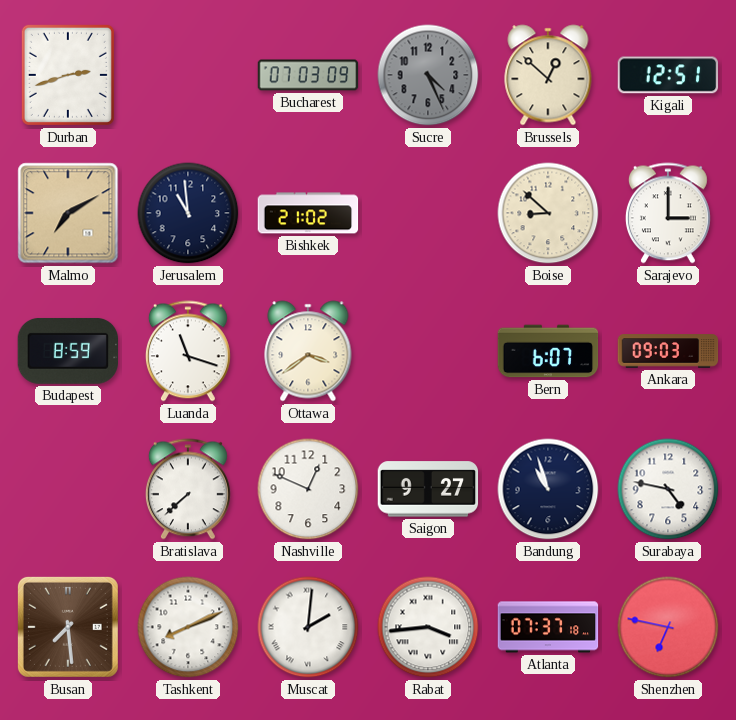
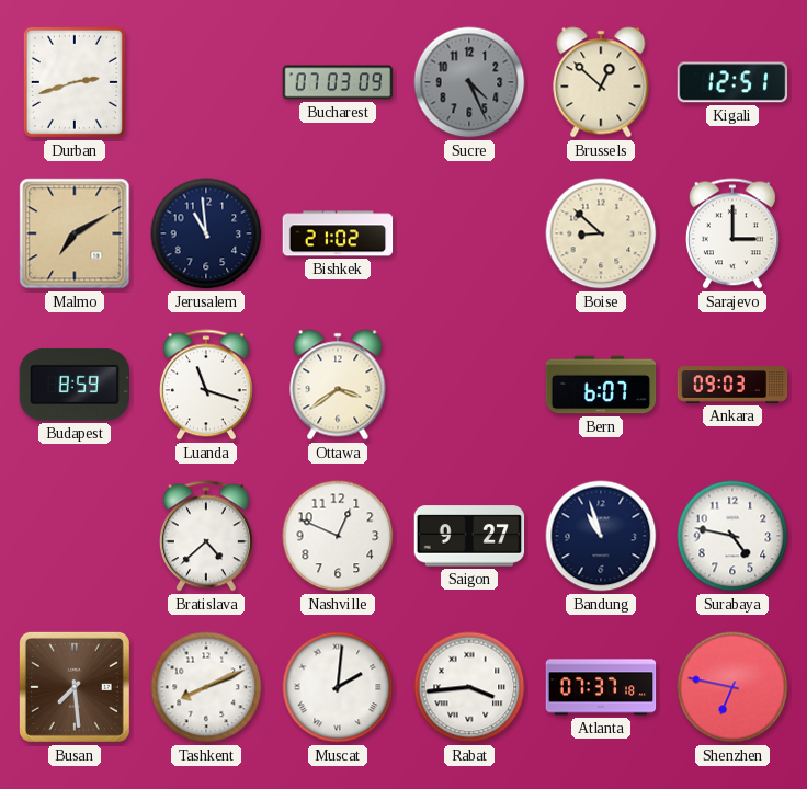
Bratislava: 7:38 -> 4:38 (206, 536)
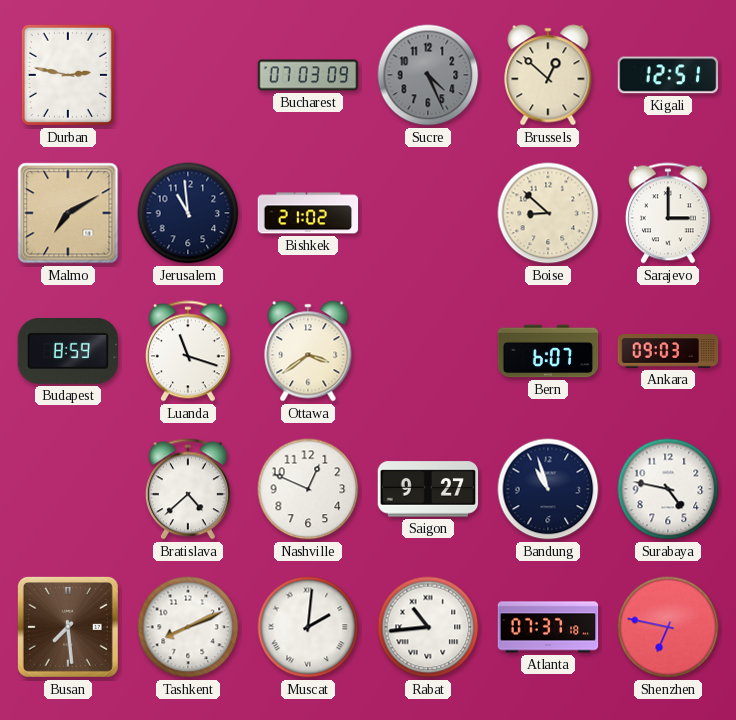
Durban: 2:42 -> 2:47 (68, 75)
Rabat: 3:44 -> 10:44 (428, 627)
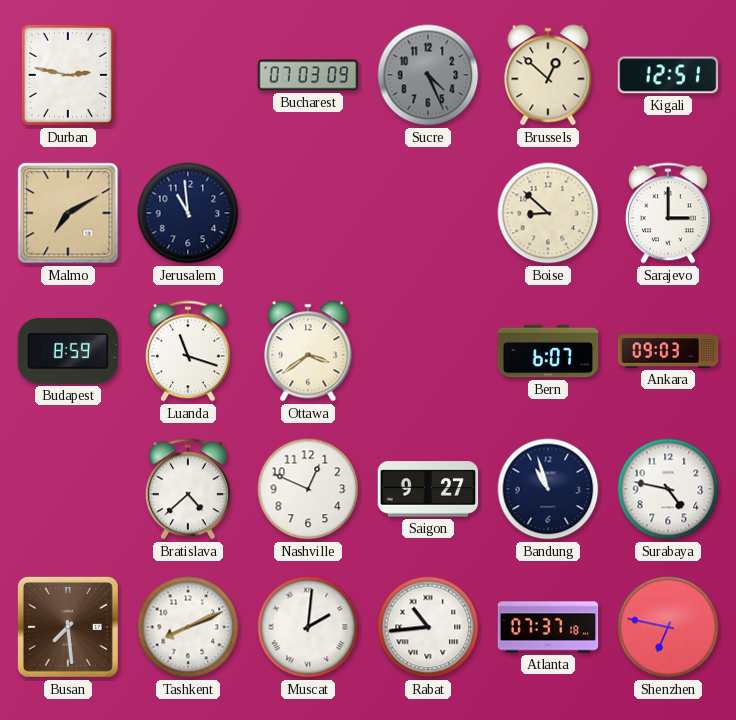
Bishkek: 21:02 -> none (308, 213)
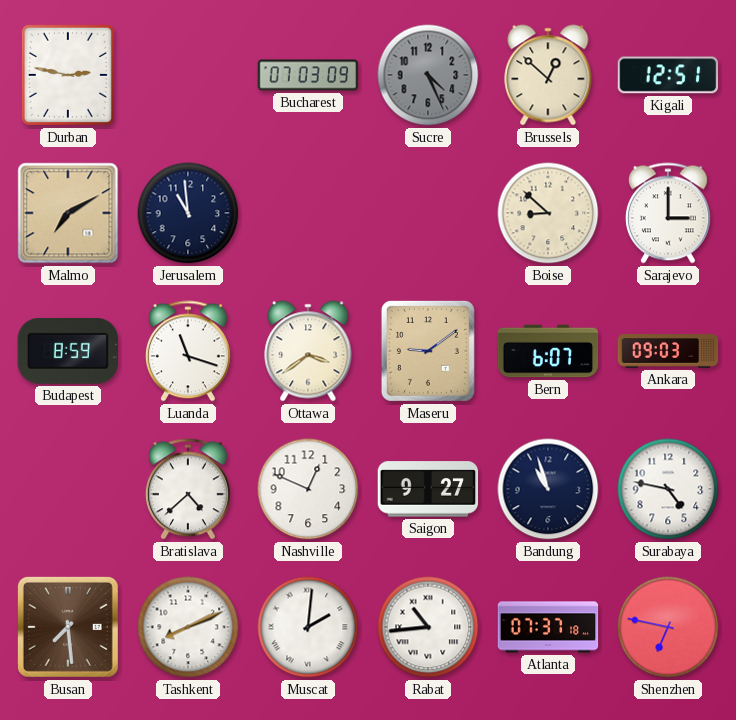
Maseru: none -> 9:09 (428, 351)
